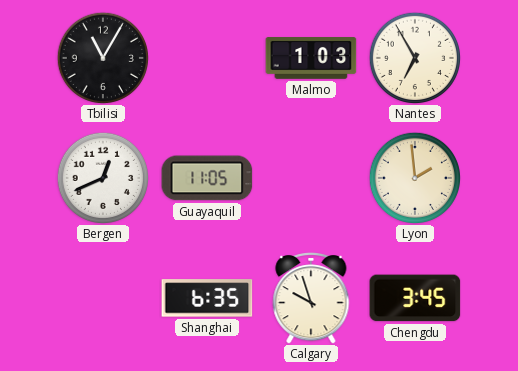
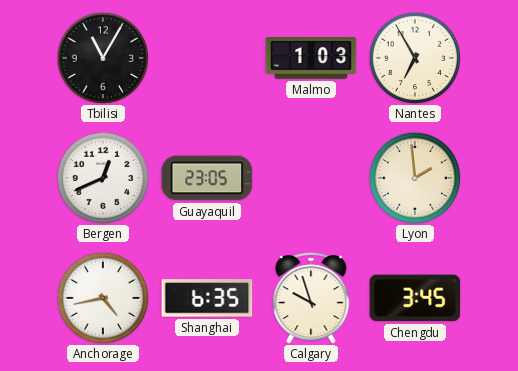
Guayaquil: 11:05 -> 23:05 (207, 178)
Anchorage: none -> 4:43 (102, 297)
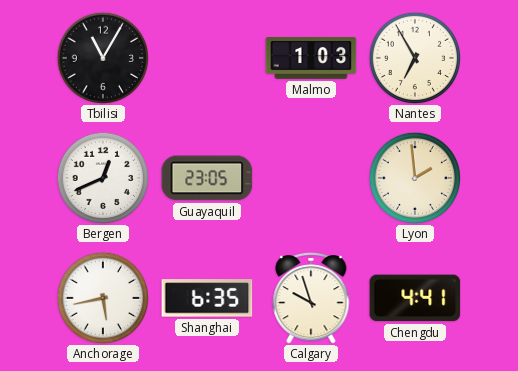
Anchorage: 4:43 -> 5:43 (102, 297)
Chengdu: 3:45 -> 4:41 (415, 298)
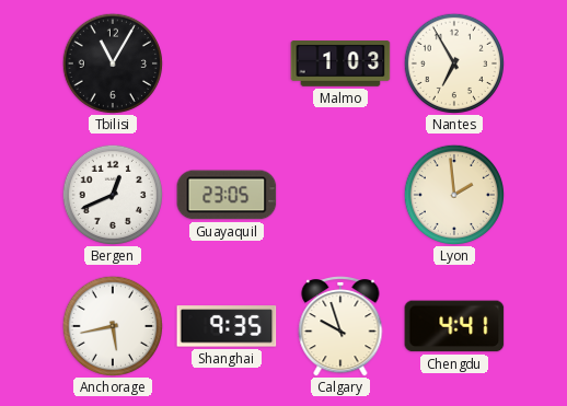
Shanghai: 6:35 -> 9:35 (227, 326)
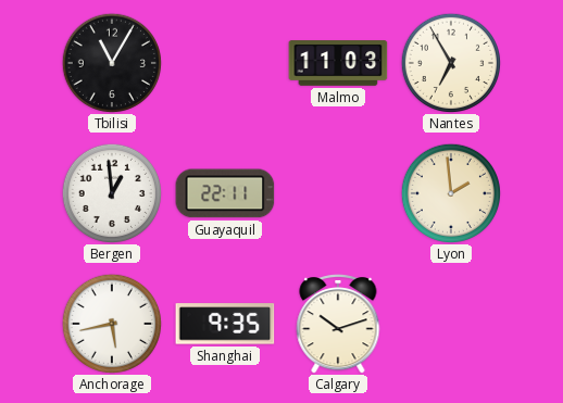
Malmo: 1:03 -> 11:03 (338, 63)
Bergen: 12:41 -> 12:59 (111, 192)
Guayaquil: 23:05 -> 22:11 (225, 193)
Calgary: 9:57 -> 10:12 (338, 325)
Chengdu: 4:41 -> none (454, 326)
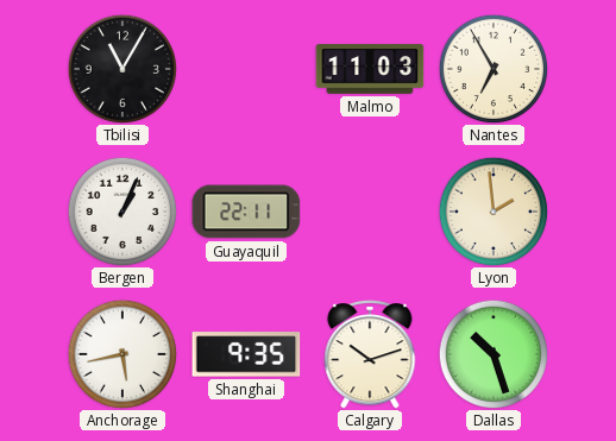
Bergen: 12:59 -> 1:04 (121, 210)
Dallas: none -> 10:27 (492, 353)
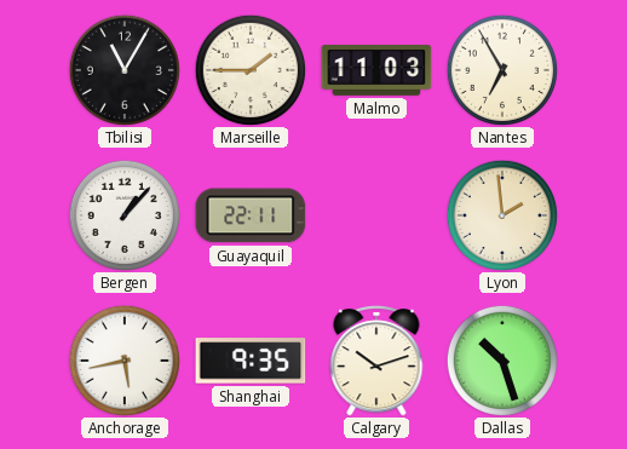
Marseille: none -> 1:45 (249, 69)
Bergen: 1:04 -> 1:07 (123, 214)
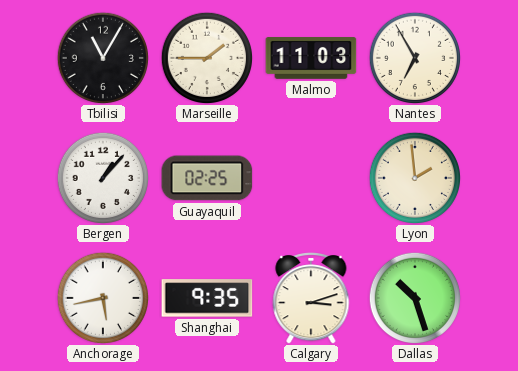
Guayaquil: 22:11 -> 02:25 (207, 178)
Calgary: 10:12 -> 3:12 (311, 299)
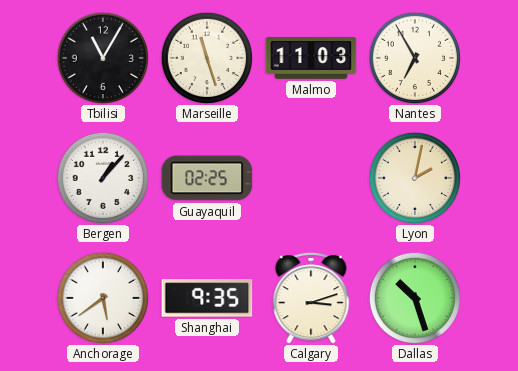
Marseille: 1:45 -> 11:27 (206, 57)
Lyon: 1:59 -> 2:02 (414, 177)
Anchorage: 5:43 -> 5:39 (102, 297)
